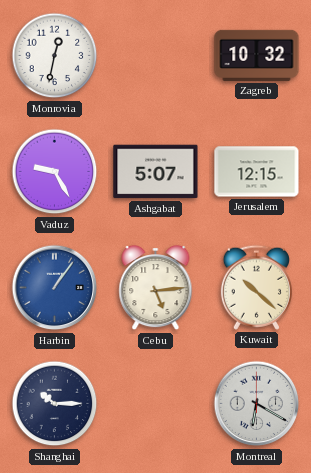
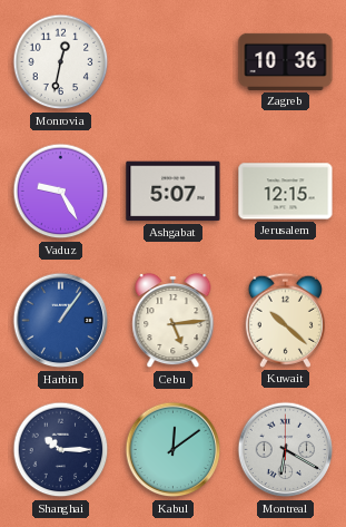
Zagreb: 10:32 -> 10:36 (286, 61)
Kabul: none -> 12:09 (174, 450)
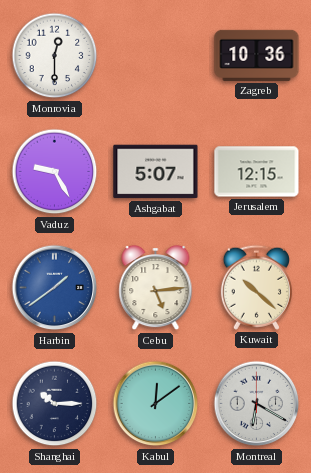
Monrovia: 12:32 -> 12:30 (55, 56)
Harbin: 1:06 -> 1:39 (55, 288)
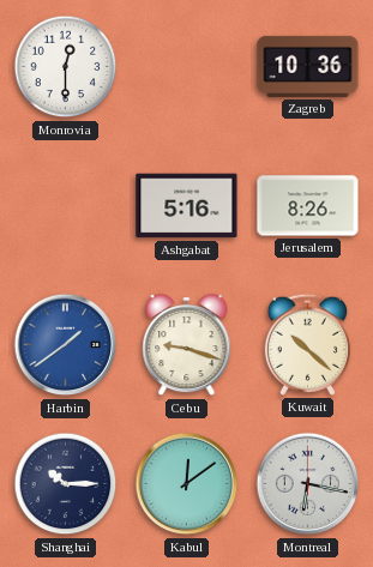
Vaduz: 9:25 -> none (55, 172)
Ashgabat: 5:07 -> 5:16 (187, 206)
Jerusalem: 12:15 -> 8:26 (308, 206)
Cebu: 5:14 -> 9:18 (187, 345)
Montreal: 6:20 -> 6:17 (308, 484)
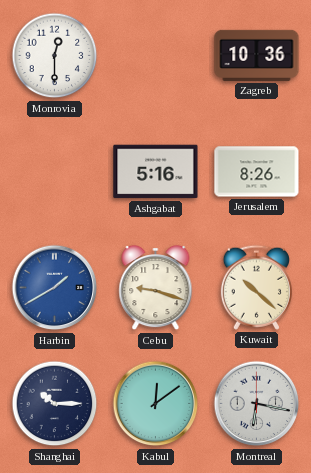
Harbin: 1:39 -> 1:40 (55, 288)
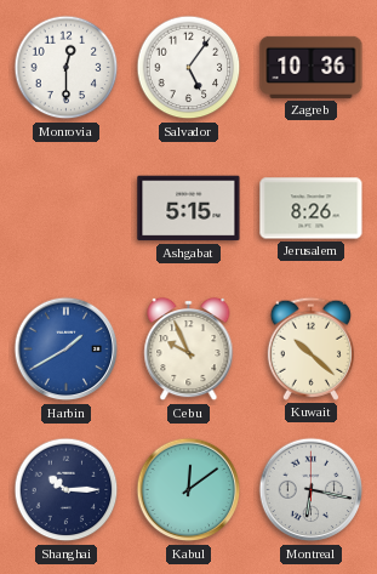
Salvador: none -> 5:06 (189, 68)
Ashgabat: 5:16 -> 5:15 (189, 209)
Cebu: 9:18 -> 9:56 (189, 349)
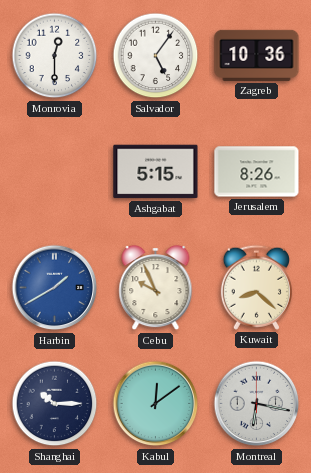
Kuwait: 10:22 -> 8:22 (256, 287)
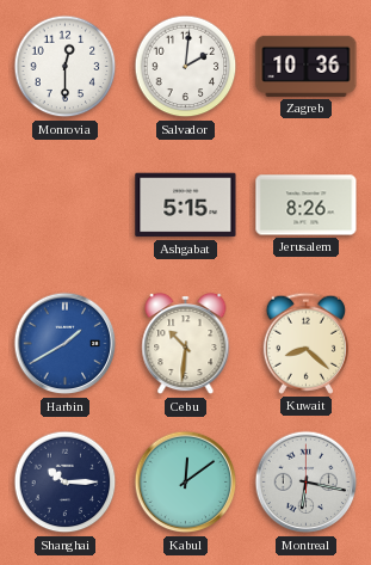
Salvador: 5:06 -> 2:01 (186, 67)
Cebu: 9:56 -> 10:31 (186, 344)
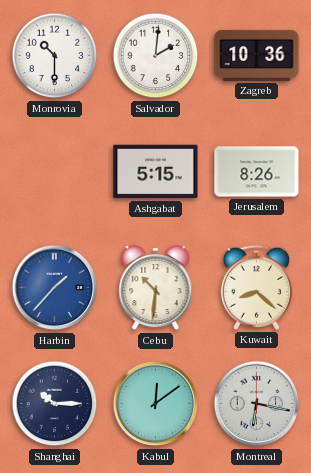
Monrovia: 12:30 -> 10:30 (55, 56)
Harbin: 1:40 -> 1:37 (55, 288)
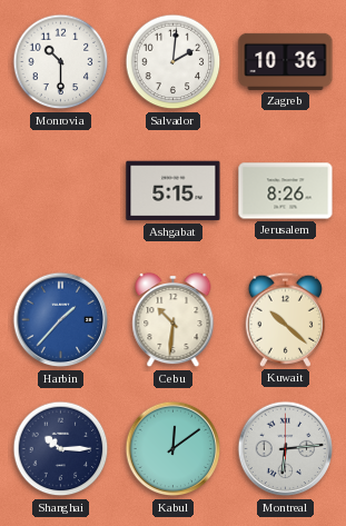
Kuwait: 8:22 -> 10:22 (285, 319)
Montreal: 6:17 -> 6:14 (286, 449)
